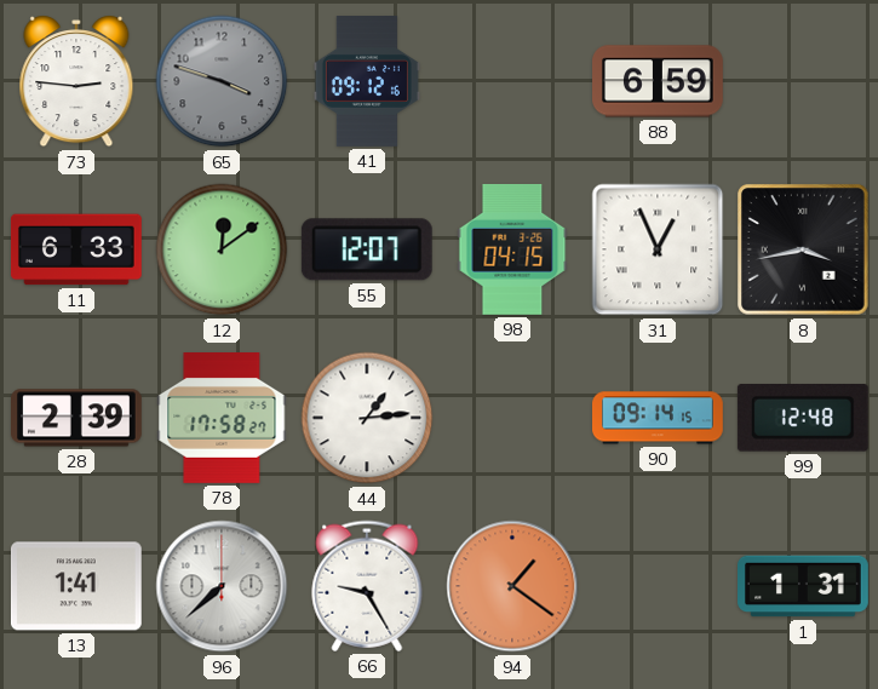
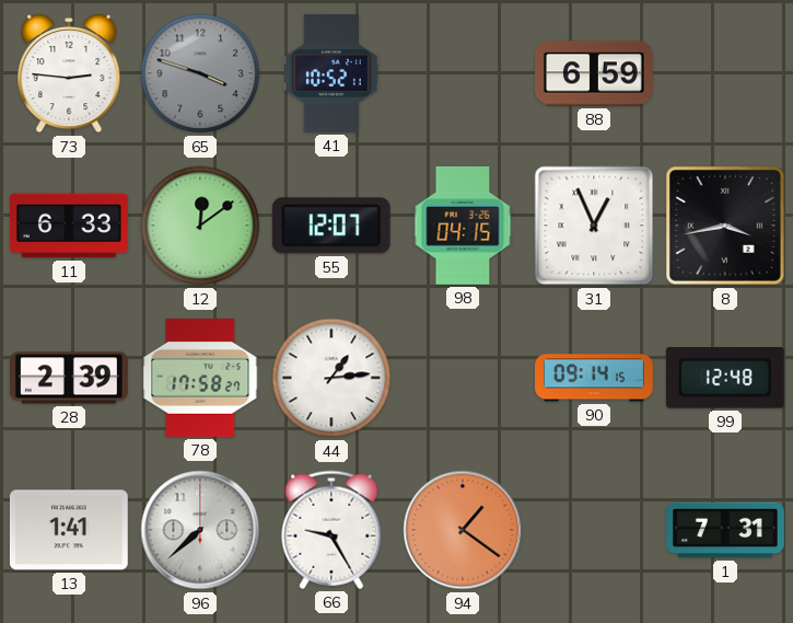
41: 09:12 -> 10:52 (331, 74)
1: 1:31 -> 7:31 (726, 530)
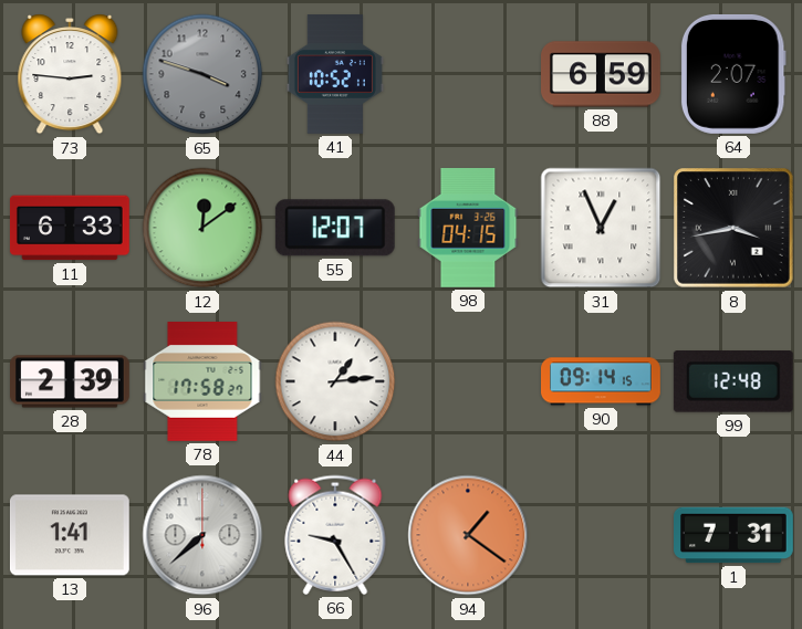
64: none -> 2:07 (733, 74)
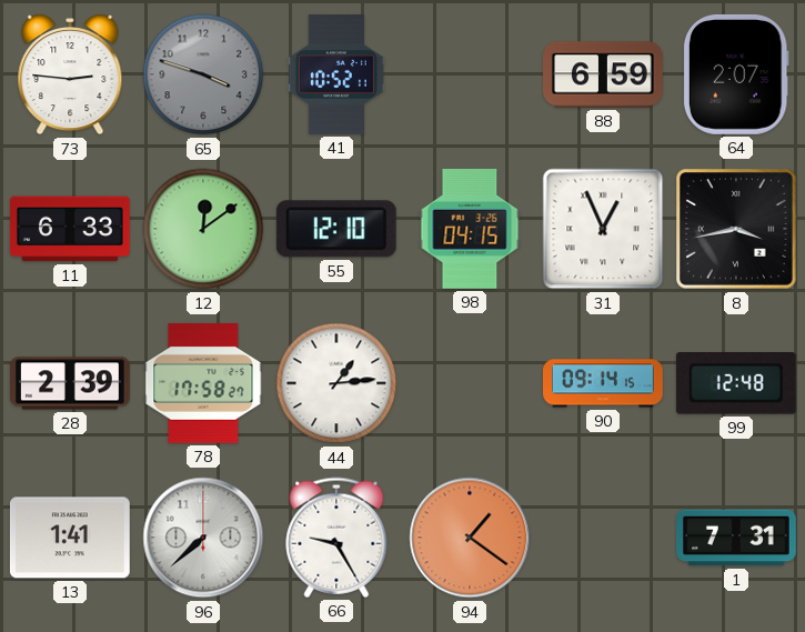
55: 12:07 -> 12:10 (336, 229)
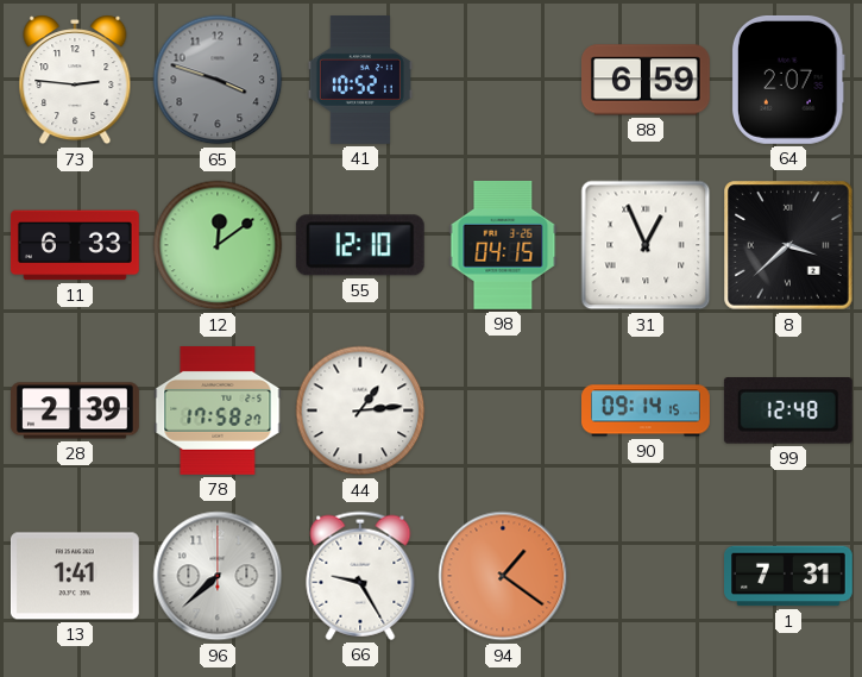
8: 3:43 -> 3:38 (789, 246)
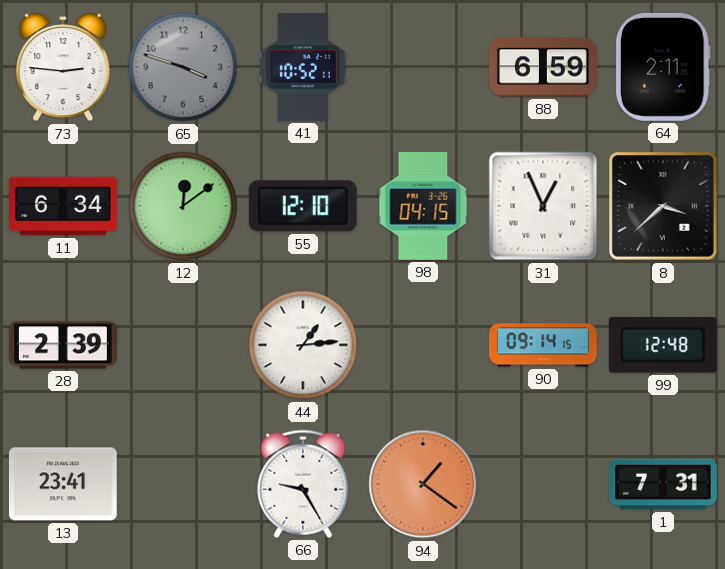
64: 2:07 -> 2:11 (663, 67)
11: 6:33 -> 6:34 (63, 206)
78: 17:58 -> none (218, 412)
13: 1:41 -> 23:41 (63, 484)
96: 7:38 -> none (218, 576)
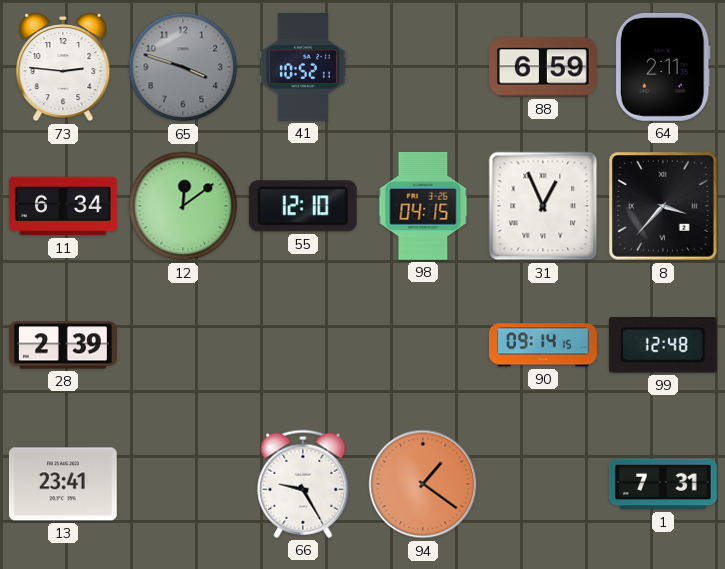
8: 3:38 -> 3:37 (664, 207)
44: 1:14 -> none (303, 345)
